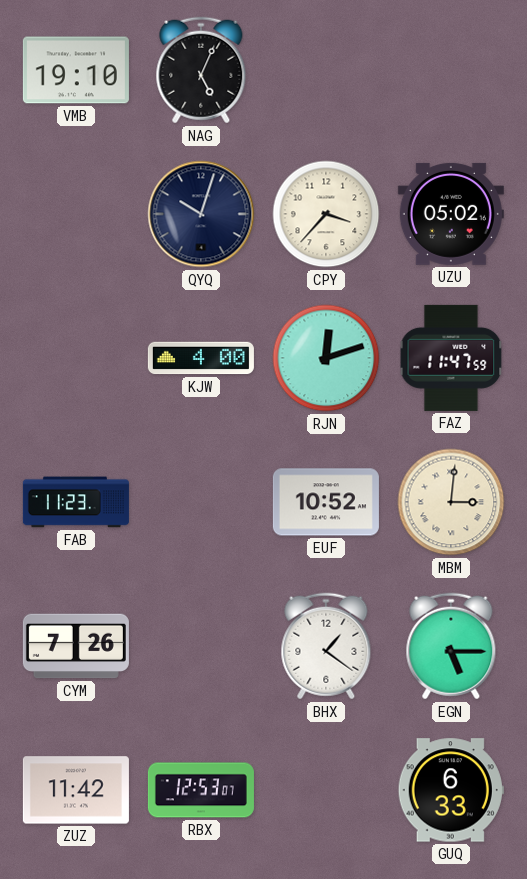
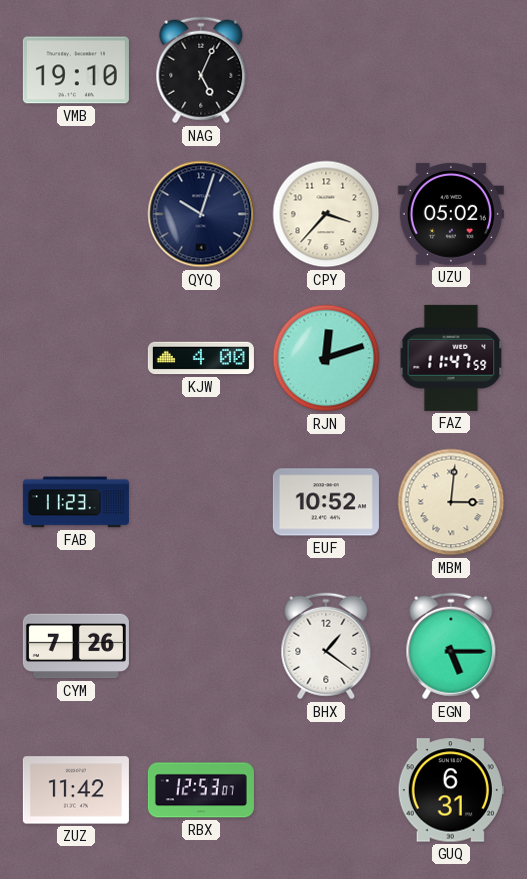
GUQ: 6:33 -> 6:31 (451, 790)
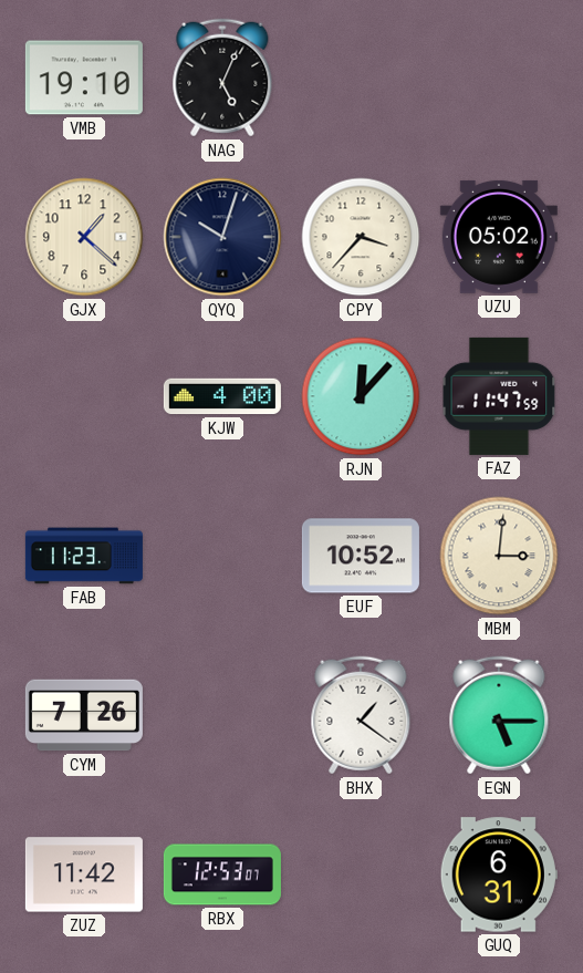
GJX: none -> 1:22 (84, 237)
RJN: 12:12 -> 12:07 (361, 396)
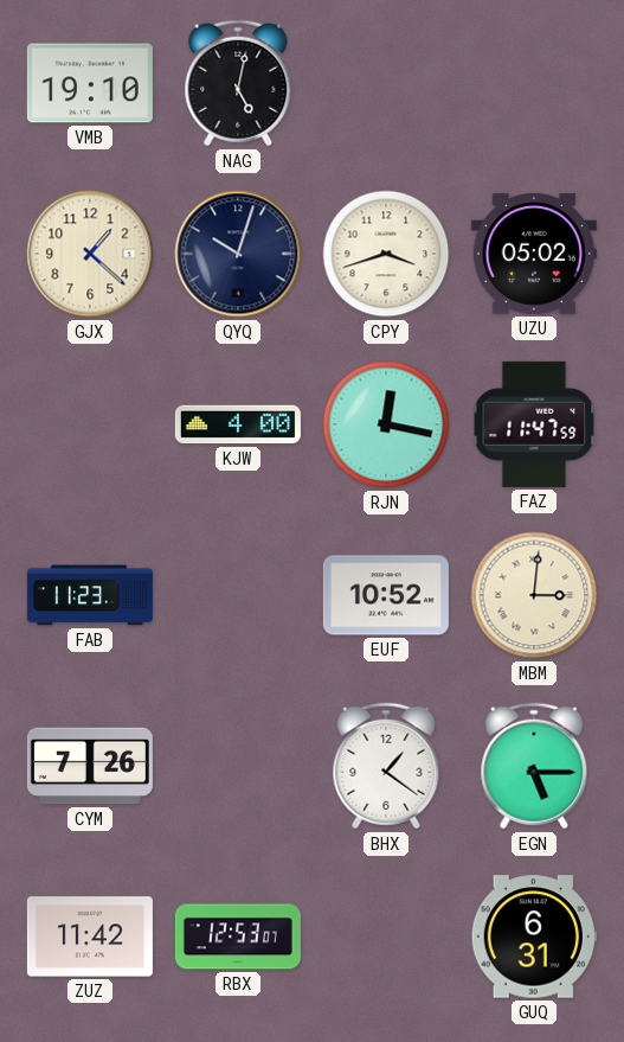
NAG: 5:04 -> 5:02 (238, 83)
CPY: 3:37 -> 3:42 (386, 254)
RJN: 12:07 -> 12:17 (386, 424)
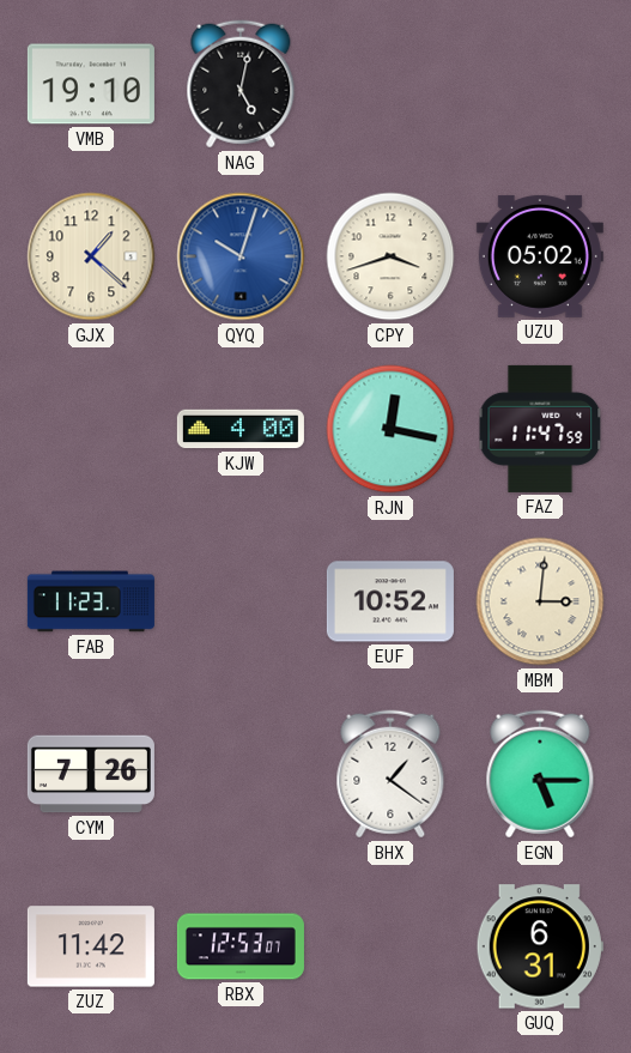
QYQ dial: navy -> blue (241, 256)
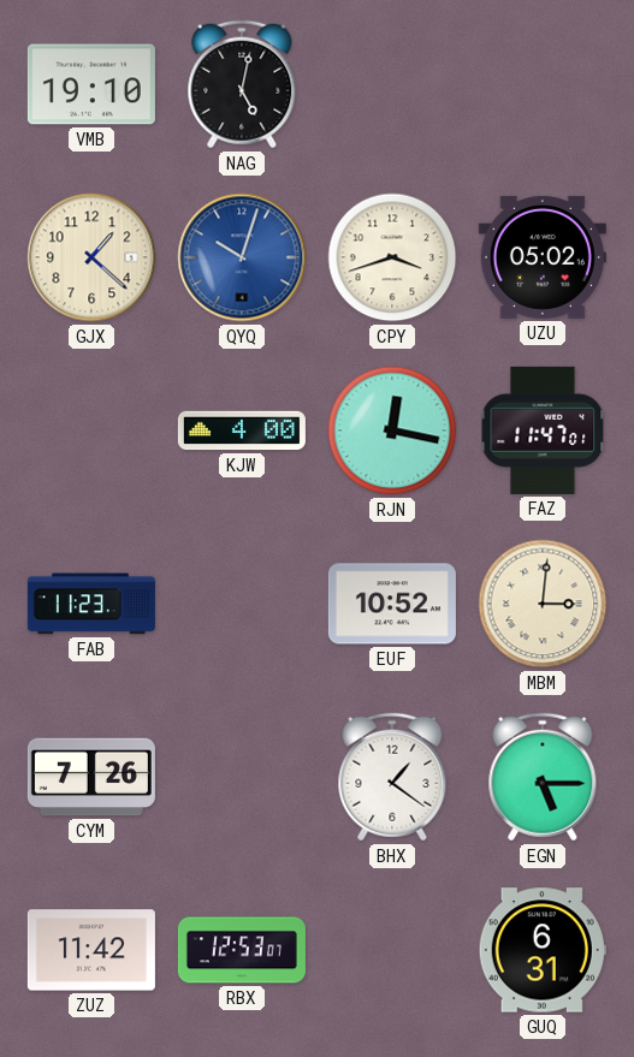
FAZ: 11:47:59 -> 11:47:01 (543, 430)
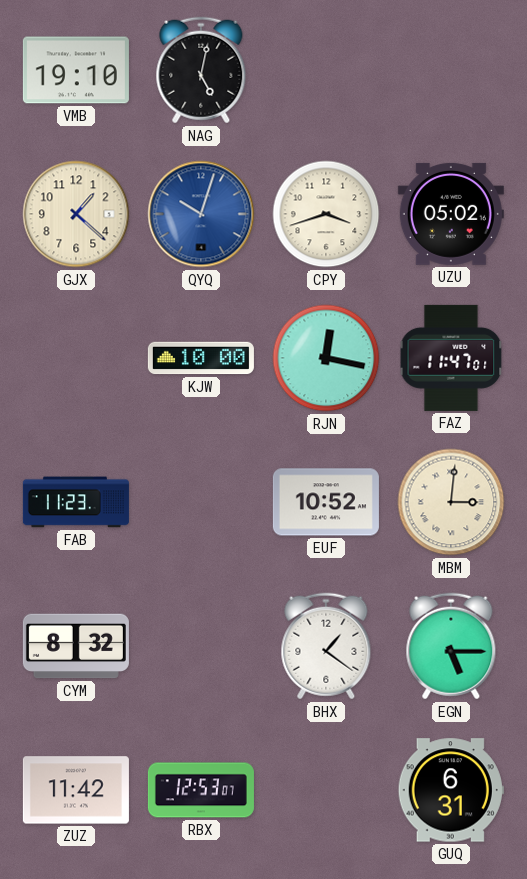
KJW: 4:00 -> 10:00 (201, 358)
CYM: 7:26 -> 8:32 (76, 646)
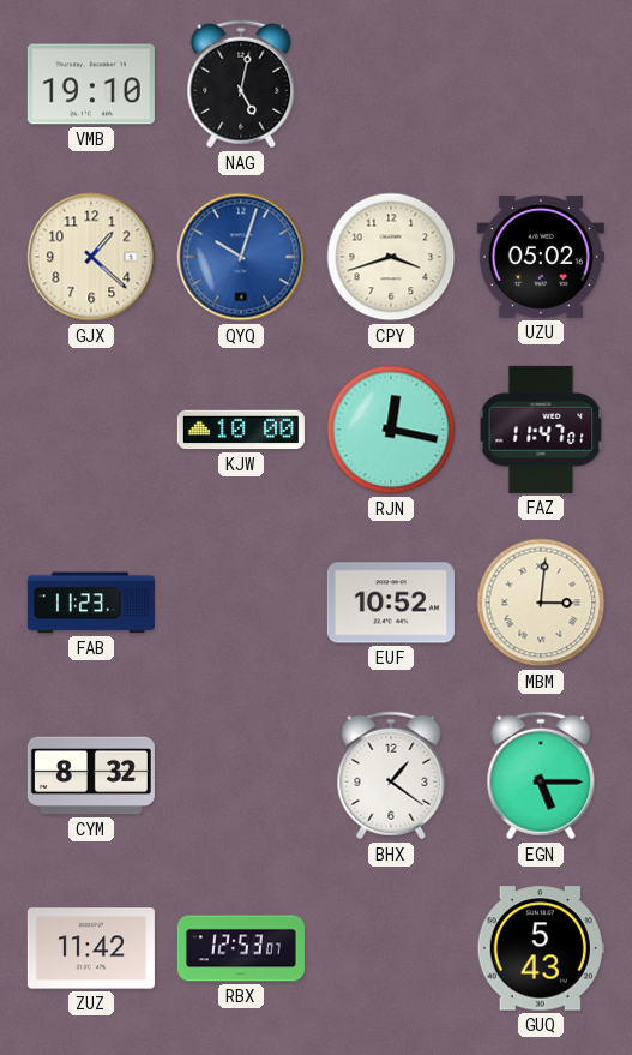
GUQ: 6:31 -> 5:43 (541, 948)
